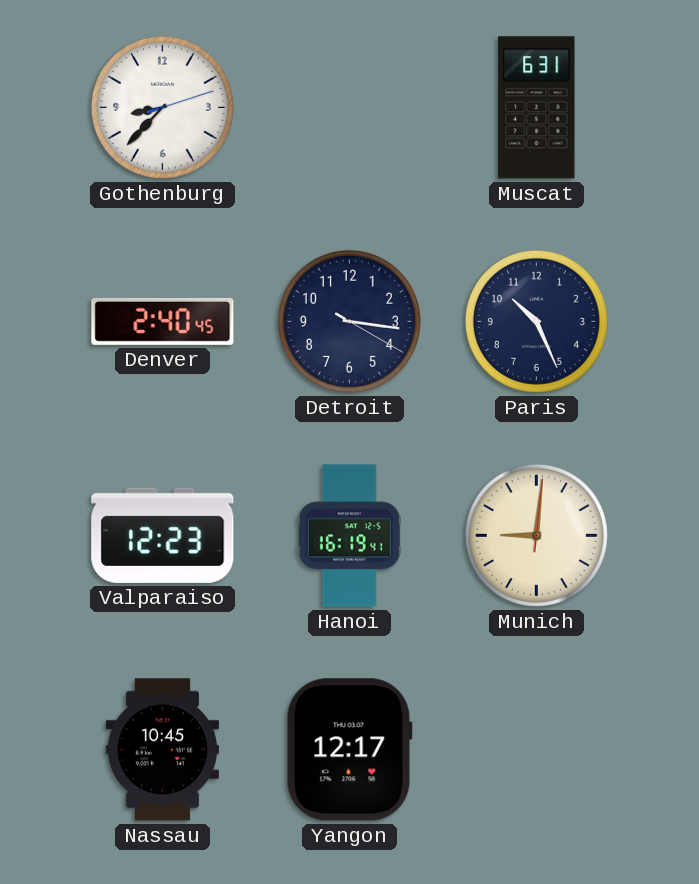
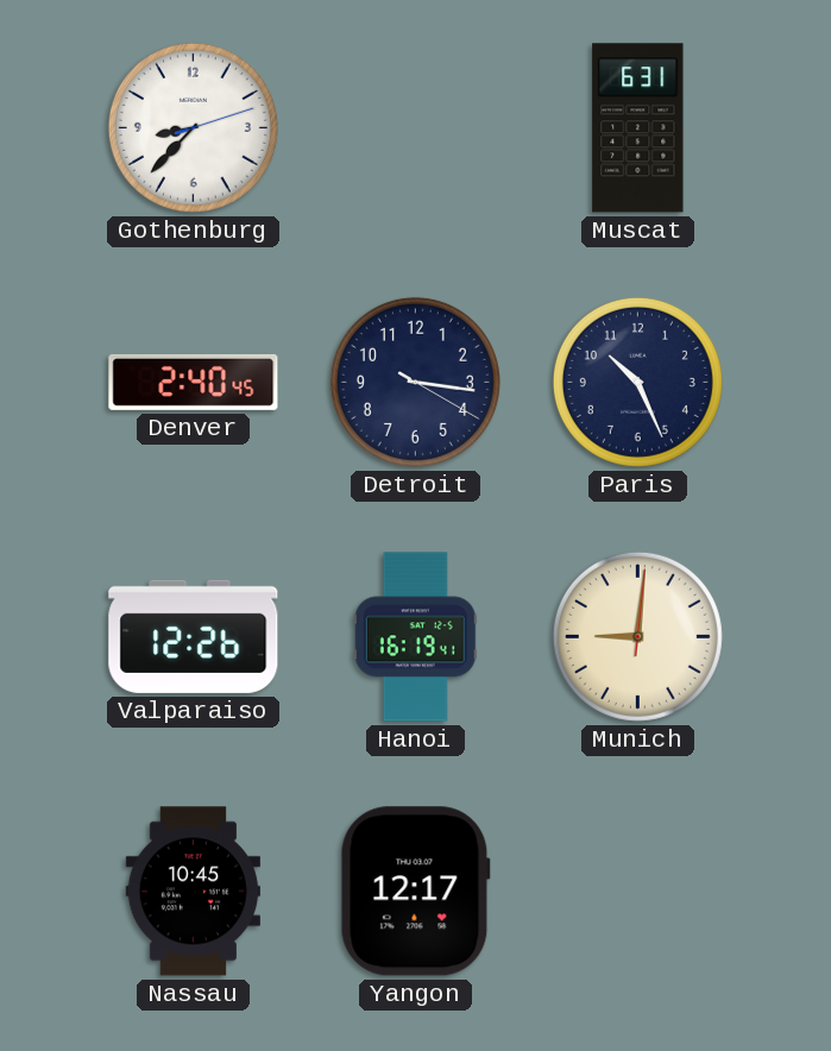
Valparaiso: 12:23 -> 12:26 (194, 636)
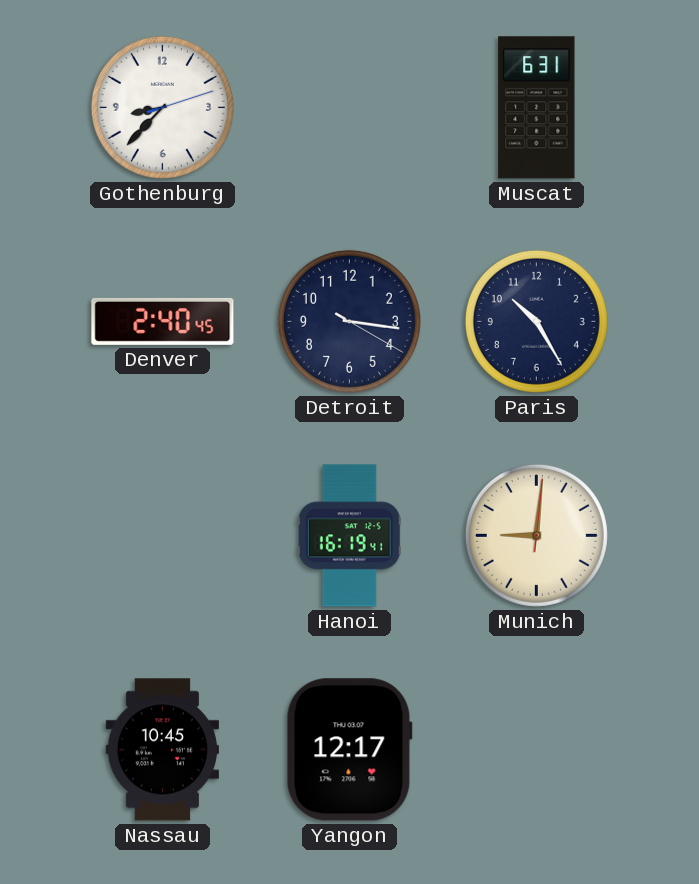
Paris: 10:26 -> 10:25 (536, 321)
Valparaiso: 12:26 -> none (194, 636)
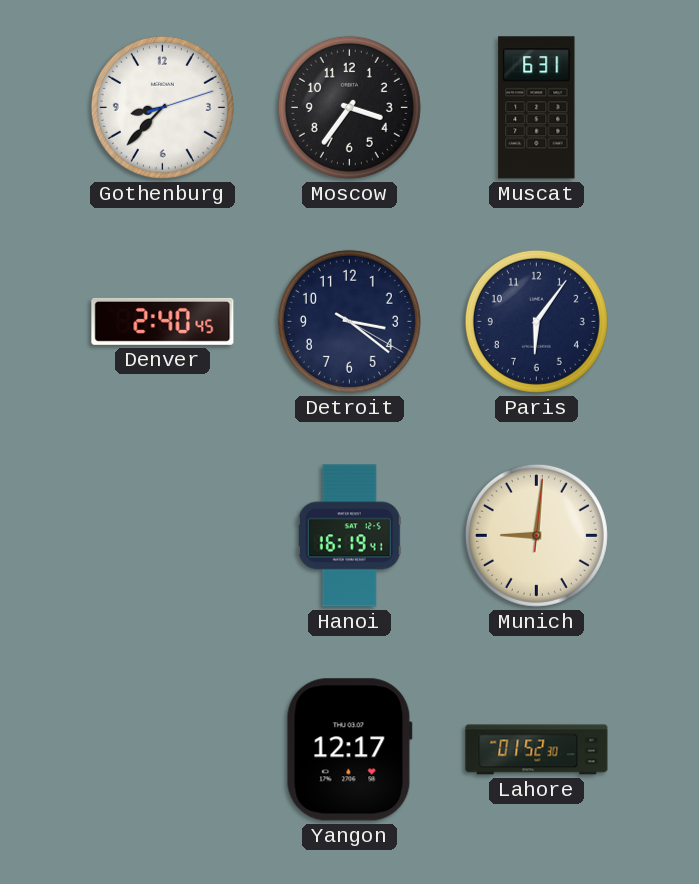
Moscow: none -> 3:36 (349, 107)
Detroit: 3:16 -> 3:21 (349, 321)
Paris: 10:25 -> 6:06 (536, 321)
Nassau: 10:45 -> none (162, 750)
Lahore: none -> 01:52 (537, 750)
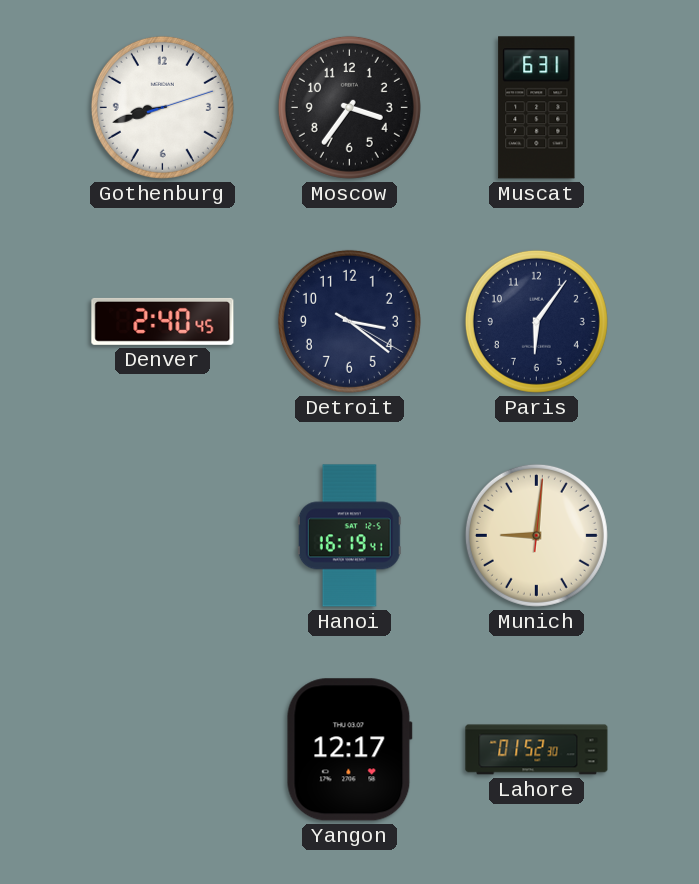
Gothenburg: 8:37 -> 8:42 (162, 107)
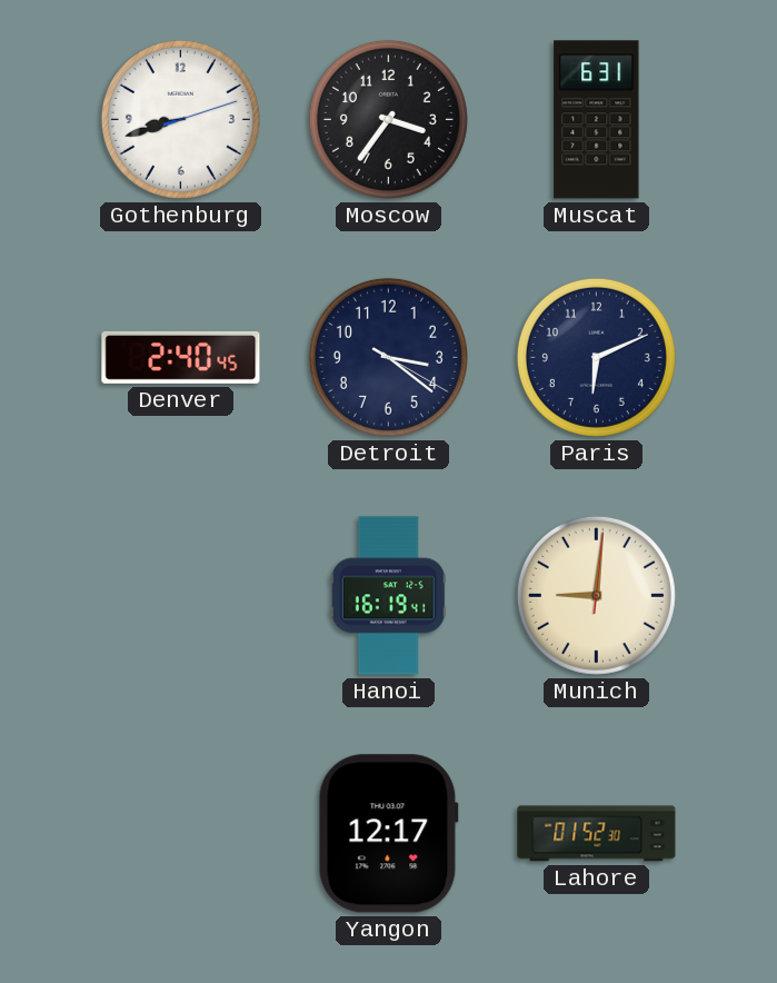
Paris: 6:06 -> 6:11 (596, 357)
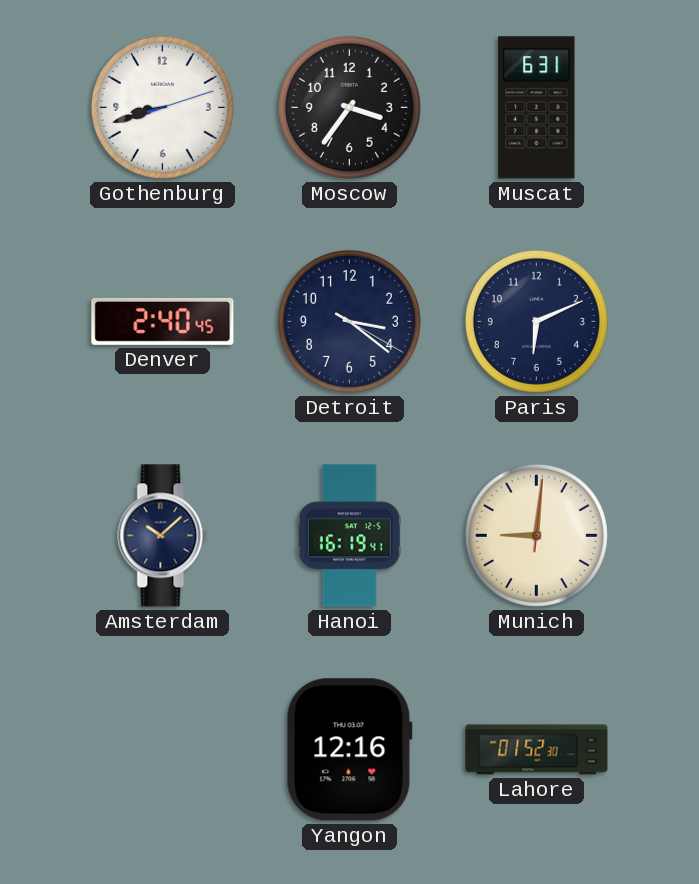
Amsterdam: none -> 10:08 (163, 536)
Yangon: 12:17 -> 12:16 (349, 750)
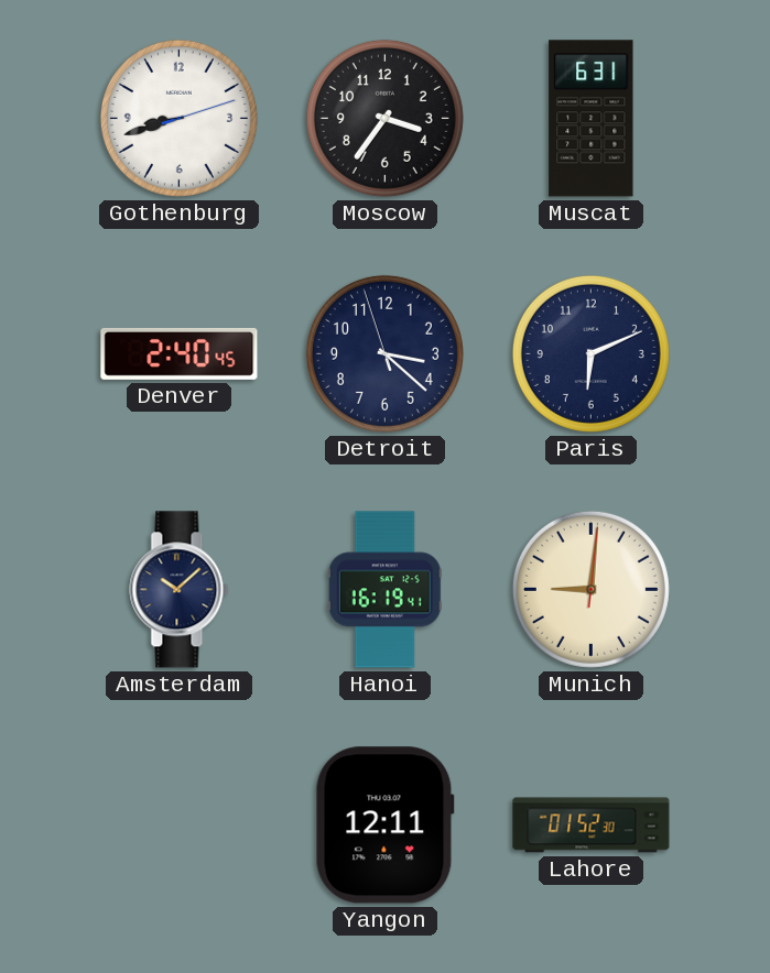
Detroit: 3:21:20 -> 3:21:57 (384, 353)
Yangon: 12:16 -> 12:11 (384, 826)
